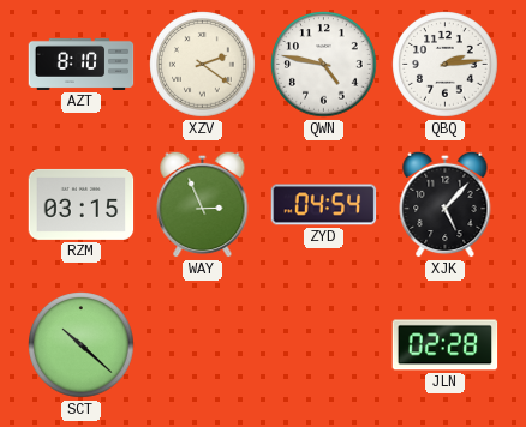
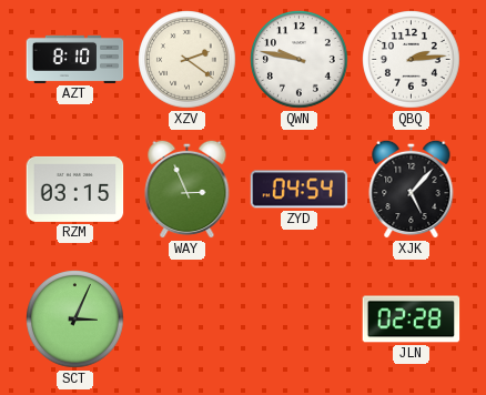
QWN: 4:47 -> 9:47 (300, 60)
SCT: 10:22 -> 3:04 (75, 320)
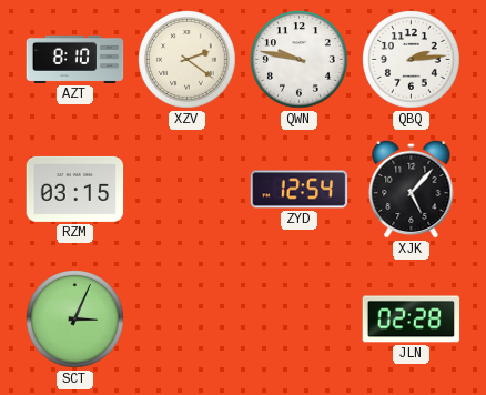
WAY: 2:56 -> none (188, 189)
ZYD: 04:54 -> 12:54 (300, 190)
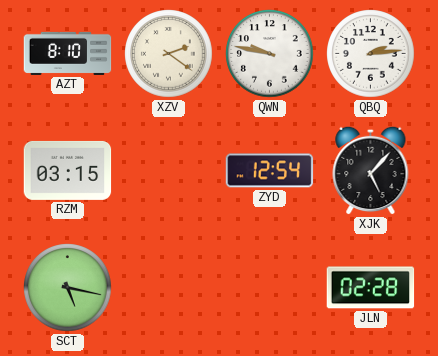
SCT: 3:04 -> 5:17 (68, 288)
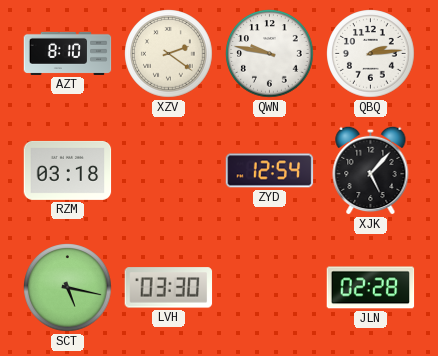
RZM: 03:15 -> 03:18 (68, 170)
LVH: none -> 03:30 (169, 288)
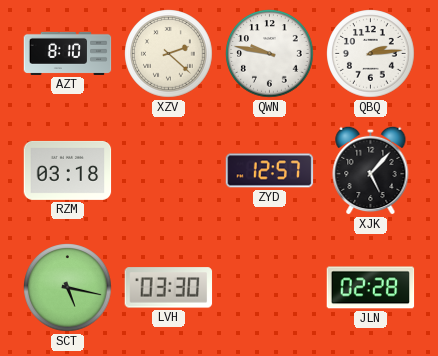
XZV: 2:21 -> 2:22 (169, 54)
ZYD: 12:54 -> 12:57 (270, 171)
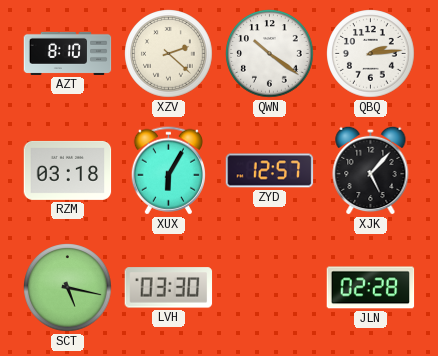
QWN: 9:47 -> 10:21 (270, 54)
XUX: none -> 6:05 (168, 171)
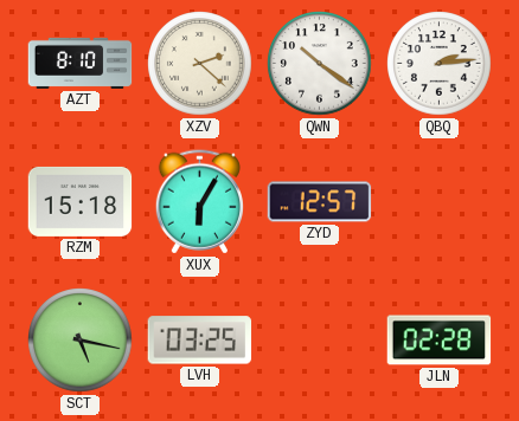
RZM: 03:18 -> 15:18 (81, 201)
XJK: 5:07 -> none (371, 170)
LVH: 03:30 -> 03:25 (200, 341)
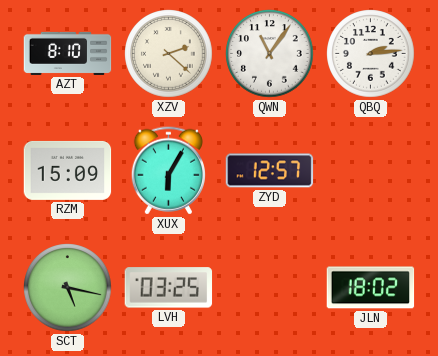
QWN: 10:21 -> 11:06 (270, 54)
RZM: 15:18 -> 15:09 (68, 170)
JLN: 02:28 -> 18:02 (371, 288)
